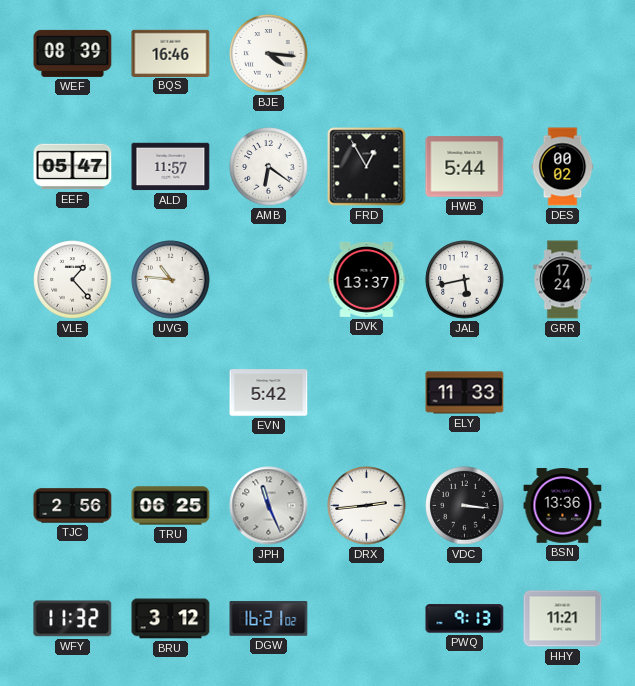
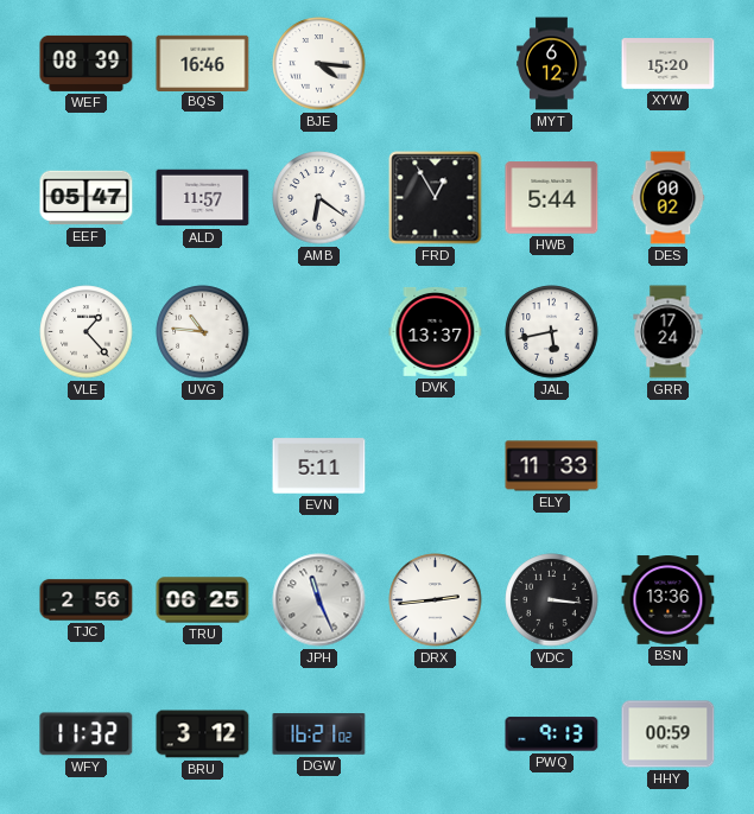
MYT: none -> 6:12 (552, 64)
XYW: none -> 15:20 (669, 64)
EVN: 5:42 -> 5:11 (319, 466)
HHY: 11:21 -> 00:59 (669, 734)
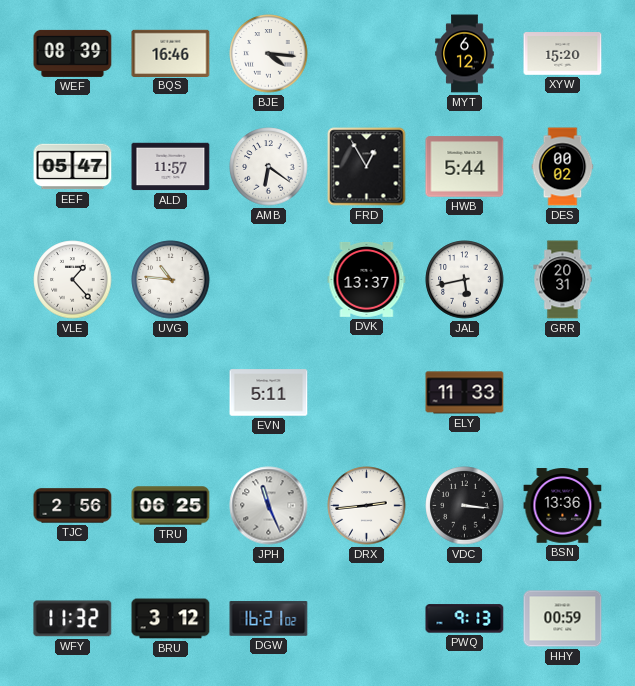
GRR: 17:24 -> 20:31 (563, 280)
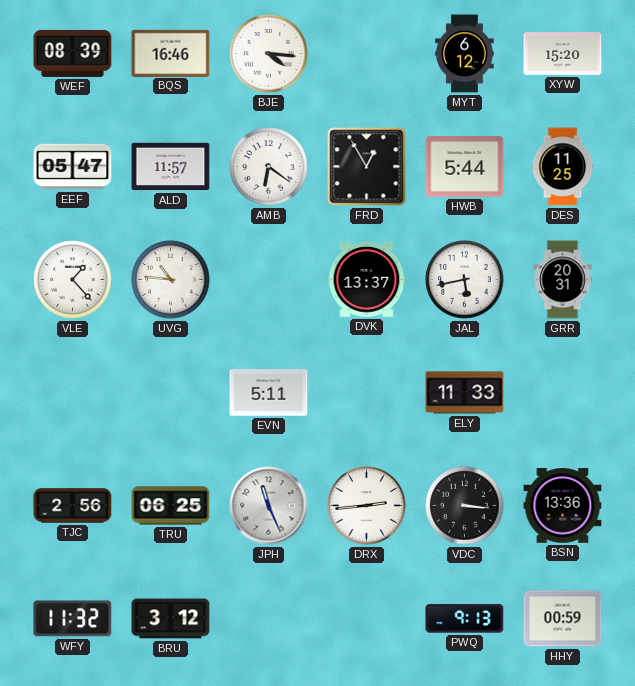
DES: 00:02 -> 11:25 (563, 167)
DGW: 16:21 -> none (269, 619)
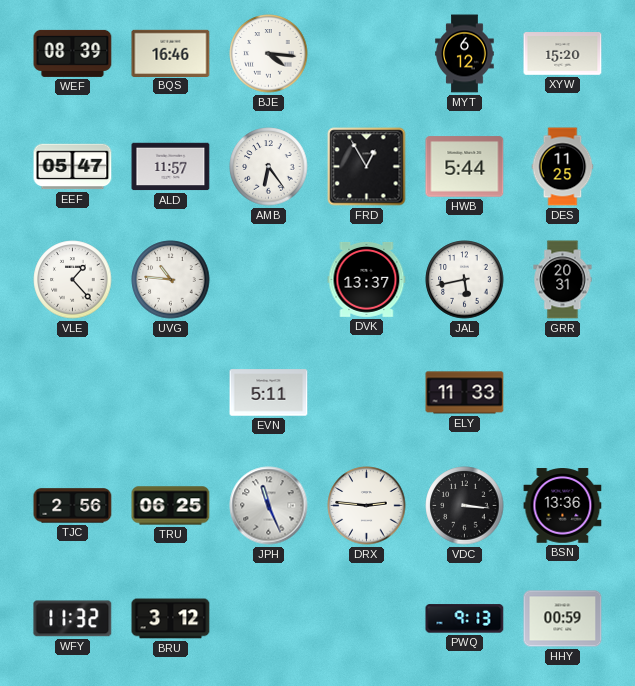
AMB: 6:21 -> 6:24 (269, 167)
DRX: 2:44 -> 2:46 (367, 506)
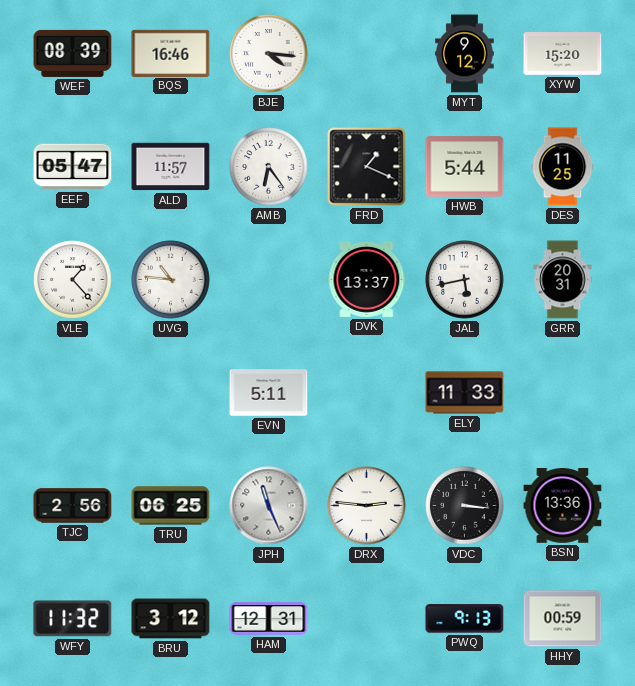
MYT: 6:12 -> 9:12 (465, 54)
FRD: 12:55 -> 1:19 (367, 167)
HAM: none -> 12:31 (269, 619)
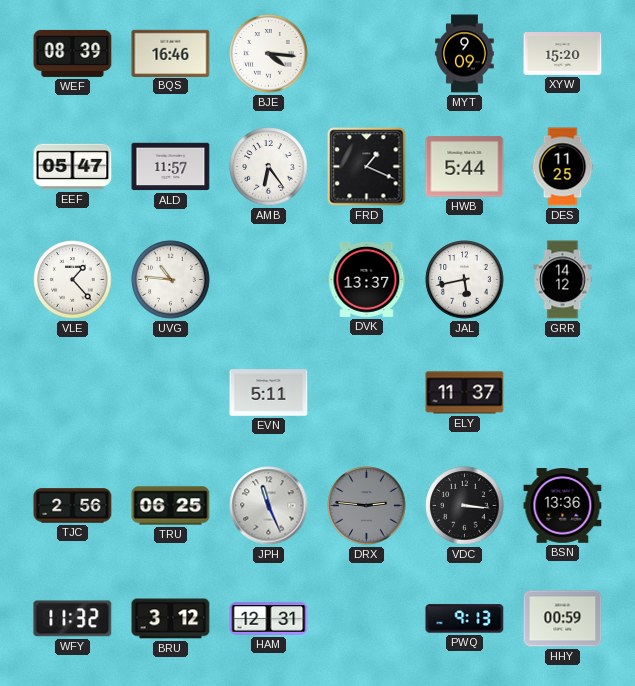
MYT: 9:12 -> 9:09 (465, 54)
GRR: 20:31 -> 14:12 (563, 280)
ELY: 11:33 -> 11:37 (465, 393)
DRX dial: white -> grey (367, 506)
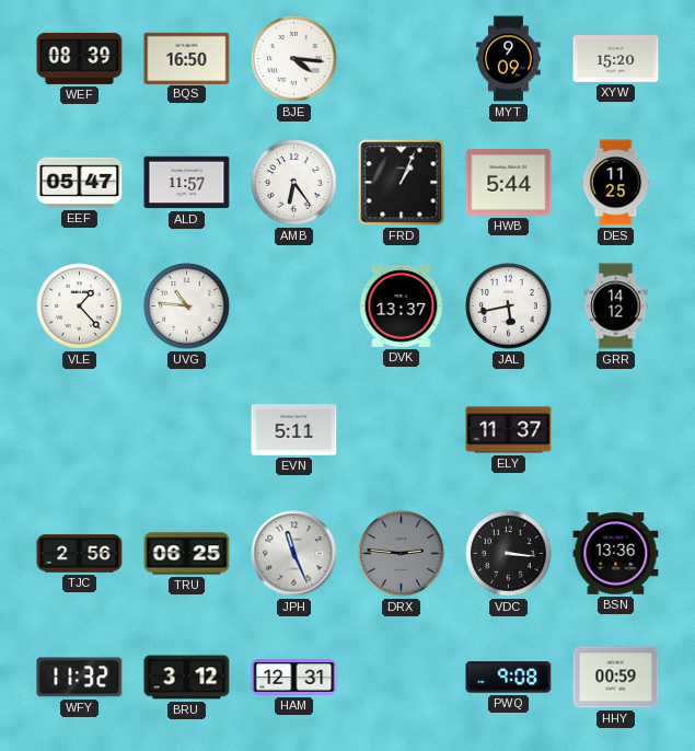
BQS: 16:46 -> 16:50 (187, 58)
FRD: 1:19 -> 1:04 (402, 183)
PWQ: 9:13 -> 9:08 (509, 678)
